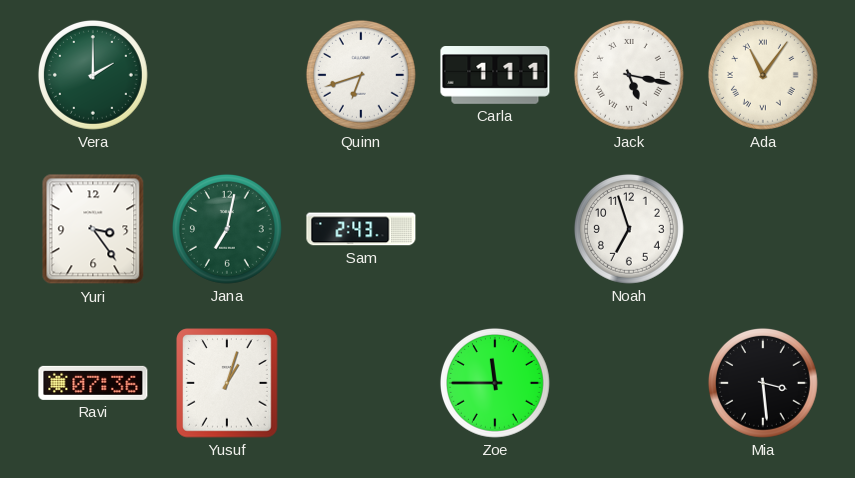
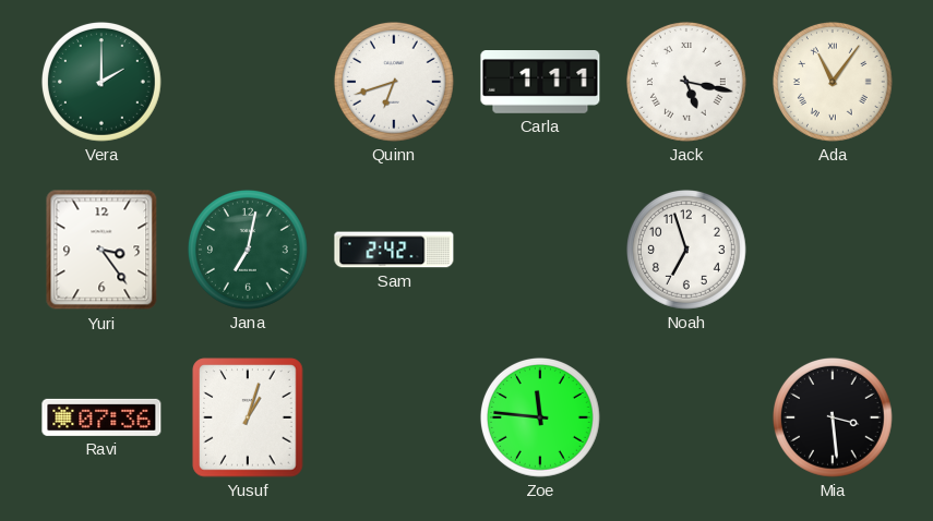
Sam: 2:43 -> 2:42 (394, 250)
Zoe: 11:45 -> 11:46 (540, 417)
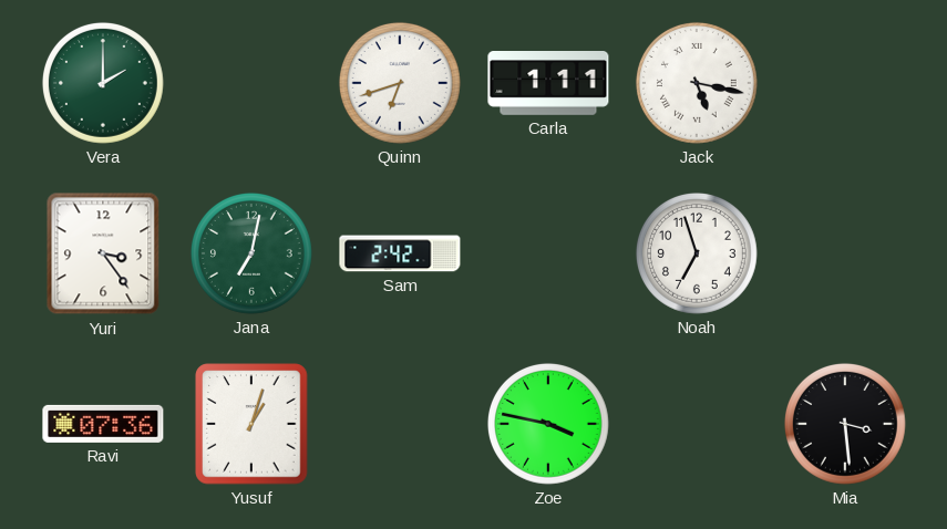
Ada: 11:06 -> none (833, 82)
Zoe: 11:46 -> 3:47 (548, 424)
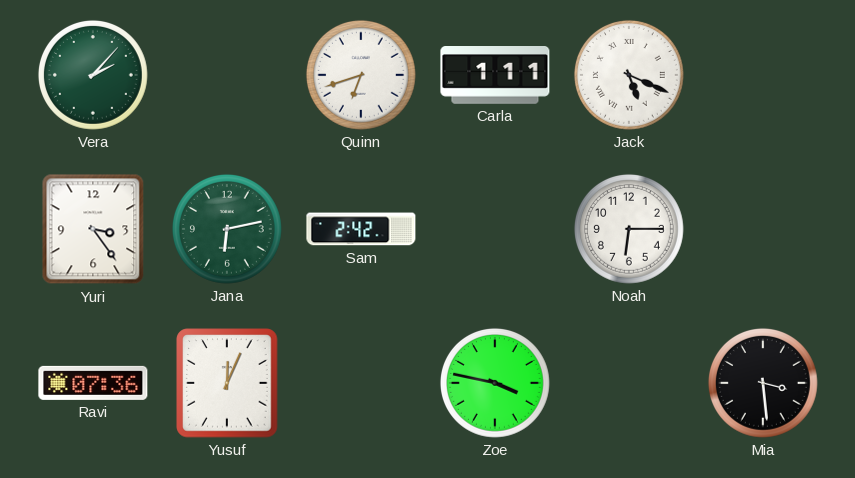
Vera: 2:00 -> 2:07 (93, 75)
Jack: 5:17 -> 5:19 (629, 75)
Jana: 7:02 -> 6:13 (227, 229)
Noah: 6:57 -> 6:15 (629, 229)
Yusuf: 1:03 -> 12:04 (227, 383)
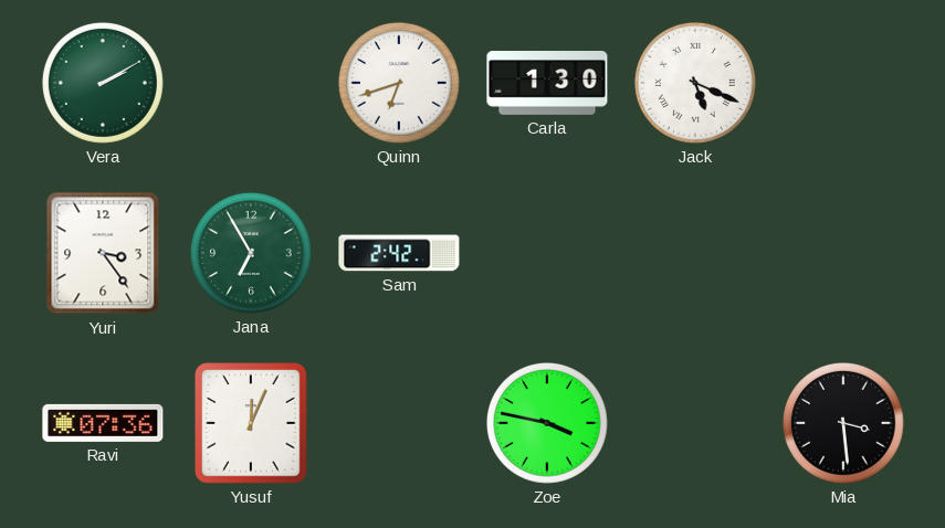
Vera: 2:07 -> 2:10 (103, 83)
Carla: 1:11 -> 1:30 (547, 83)
Jana: 6:13 -> 6:55 (251, 253)
Noah: 6:15 -> none (629, 229)
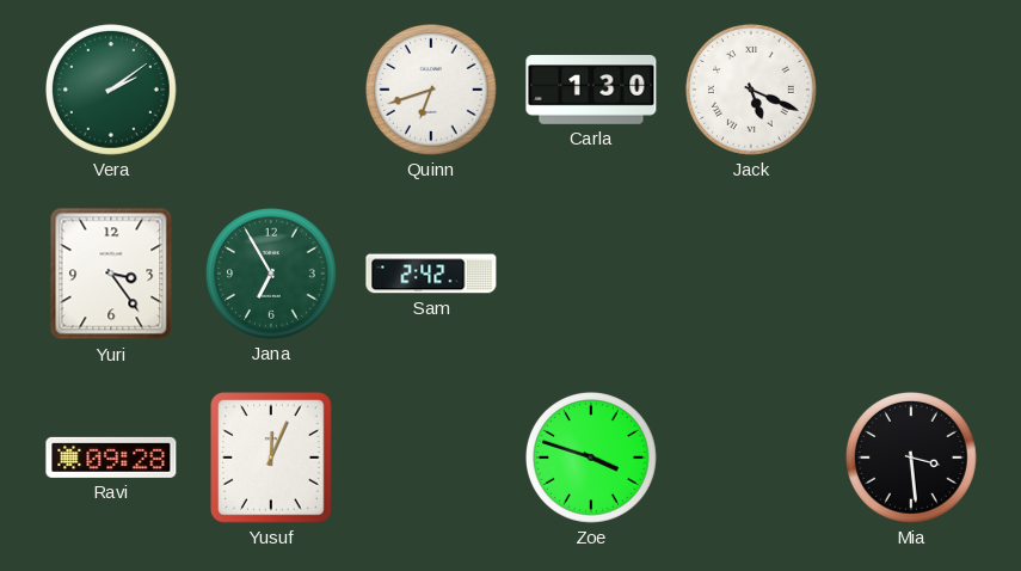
Vera: 2:10 -> 2:09 (111, 90)
Ravi: 07:36 -> 09:28 (111, 458)
Zoe: 3:47 -> 3:48 (591, 458)
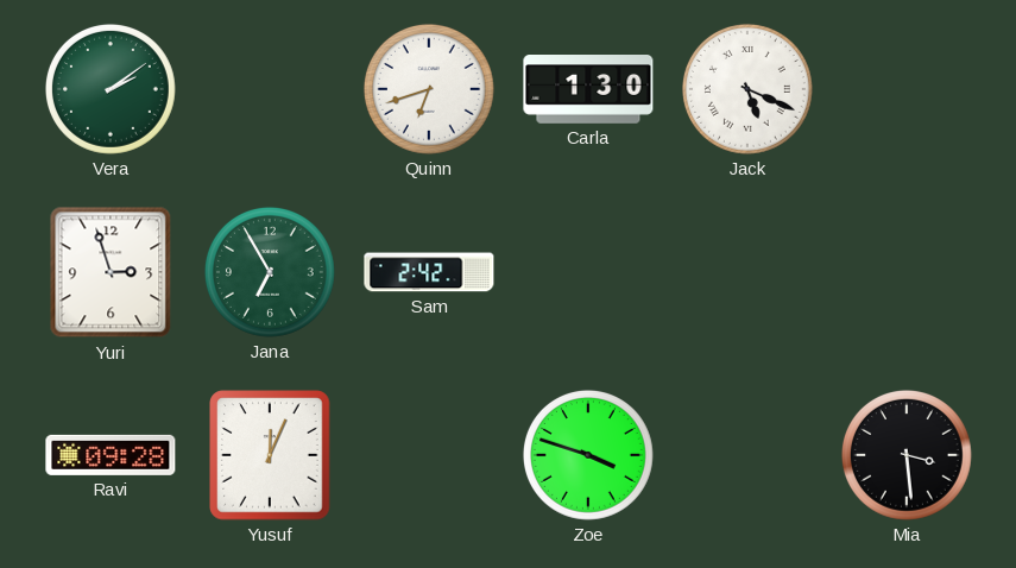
Yuri: 3:24 -> 2:57 (111, 272)
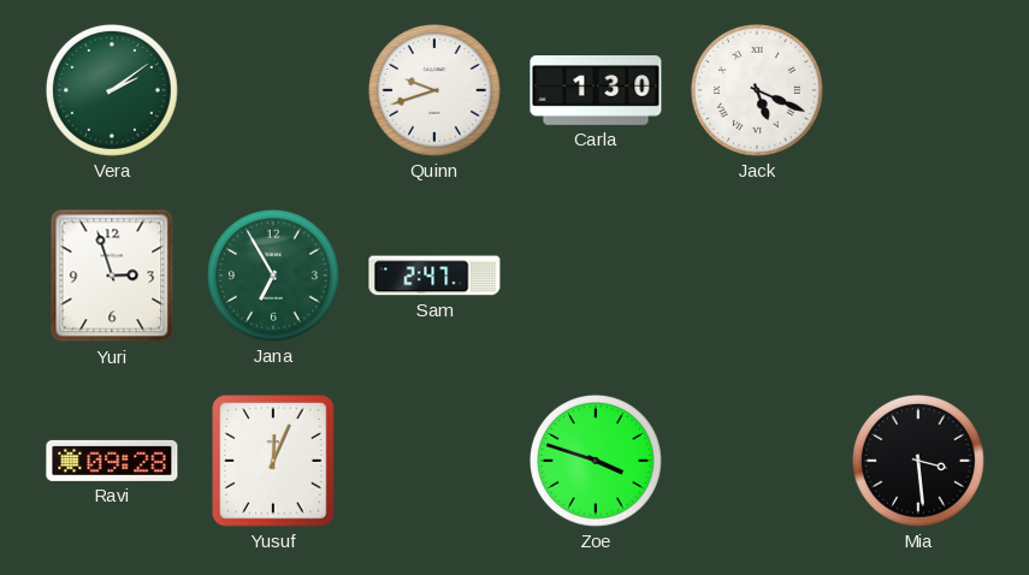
Quinn: 6:42 -> 9:42 (434, 90)
Sam: 2:42 -> 2:47 (434, 275)
